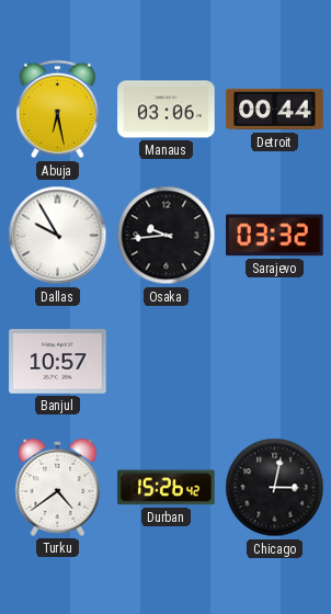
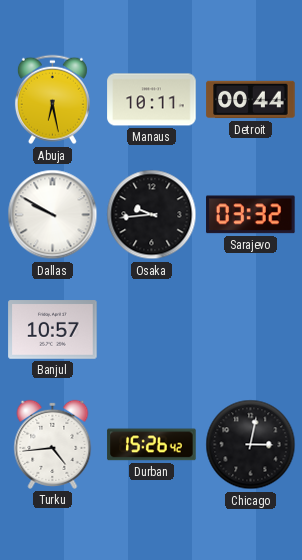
Manaus: 03:06 -> 10:11 (152, 100)
Dallas: 9:55 -> 9:50 (53, 215)
Turku: 4:39 -> 4:44 (53, 444)
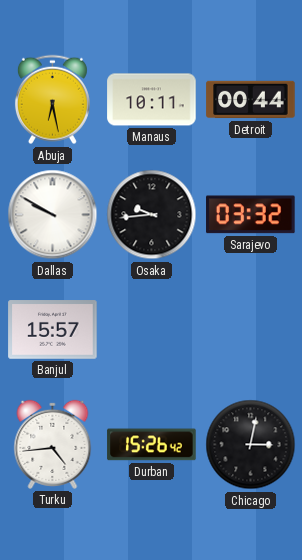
Banjul: 10:57 -> 15:57 (53, 330)
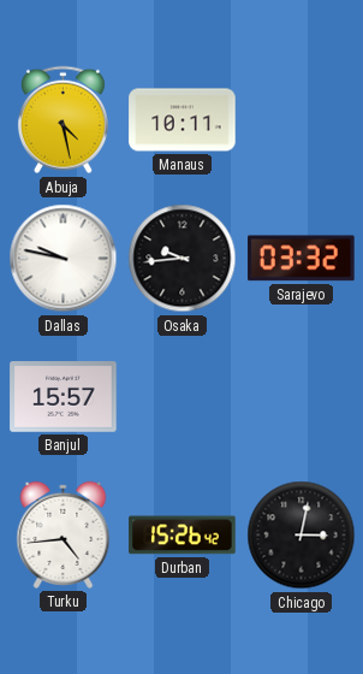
Abuja: 6:28 -> 4:28 (63, 120)
Detroit: 00:44 -> none (251, 100)
Dallas: 9:50 -> 9:47 (64, 259)
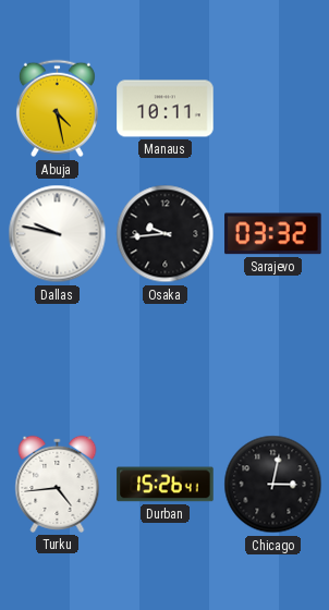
Banjul: 15:57 -> none (64, 397)
Durban: 15:26:42 -> 15:26:41 (166, 485)
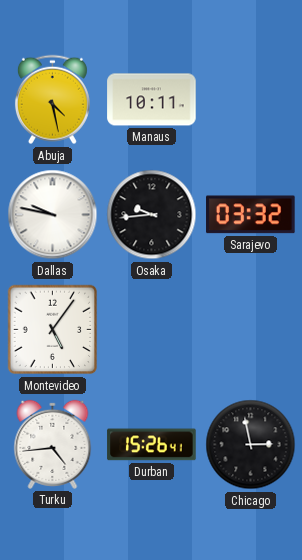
Montevideo: none -> 5:06 (53, 330)
Chicago: 3:02 -> 2:58 (251, 445)
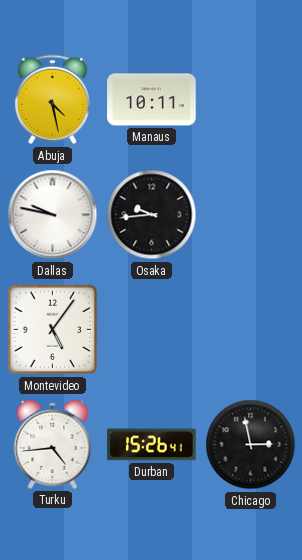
Sarajevo: 03:32 -> none (251, 215)
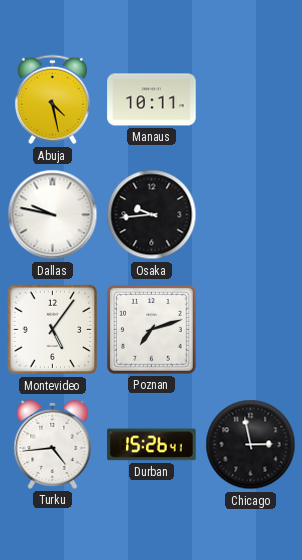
Poznan: none -> 7:12 (151, 329)
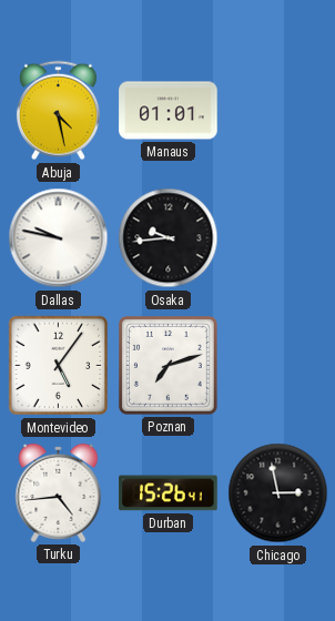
Manaus: 10:11 -> 01:01 (169, 111)
